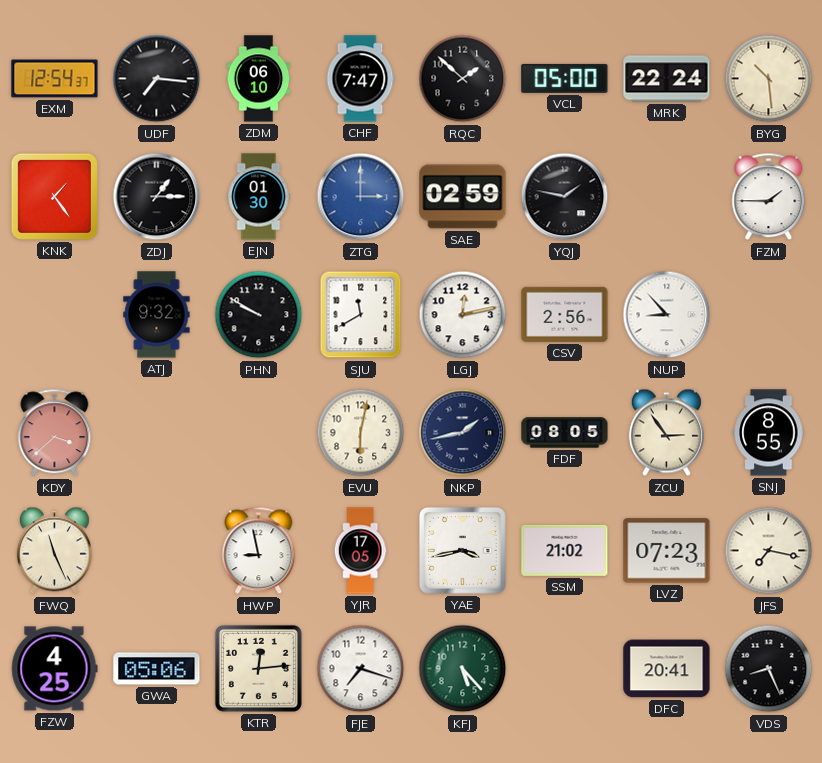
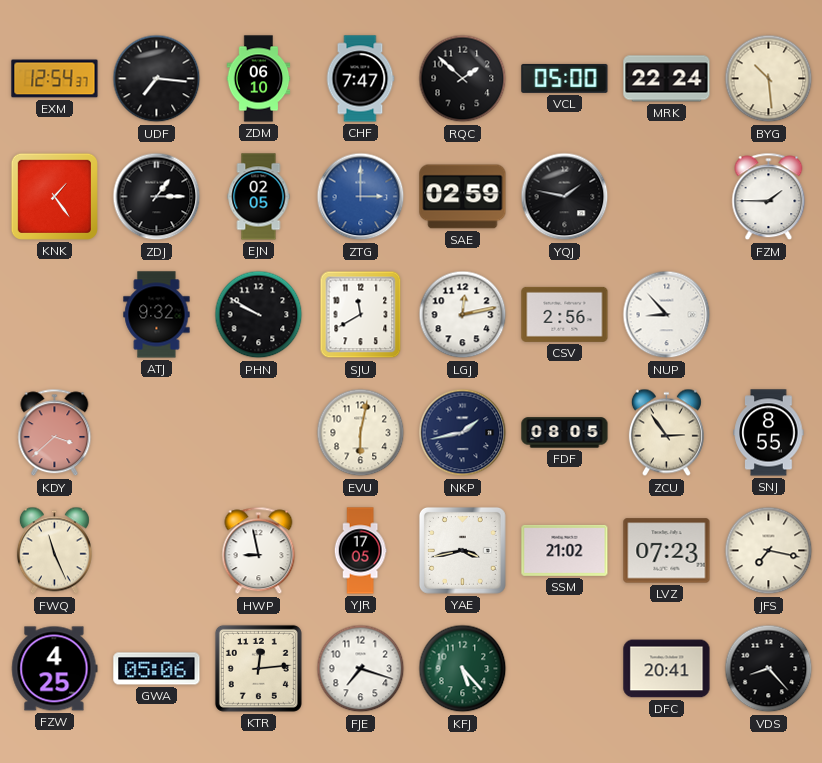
EJN: 01:30 -> 02:05 (259, 197)
VDS: 8:26 -> 8:23 (769, 669)
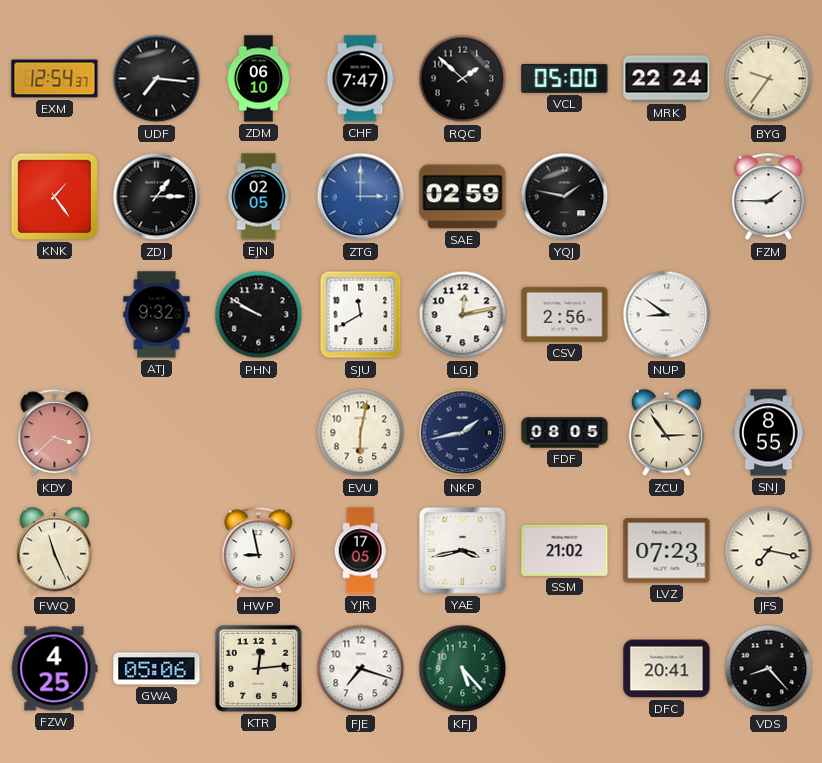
BYG: 10:29 -> 9:36 (769, 79)
NUP: 8:53 -> 8:51 (667, 315)
